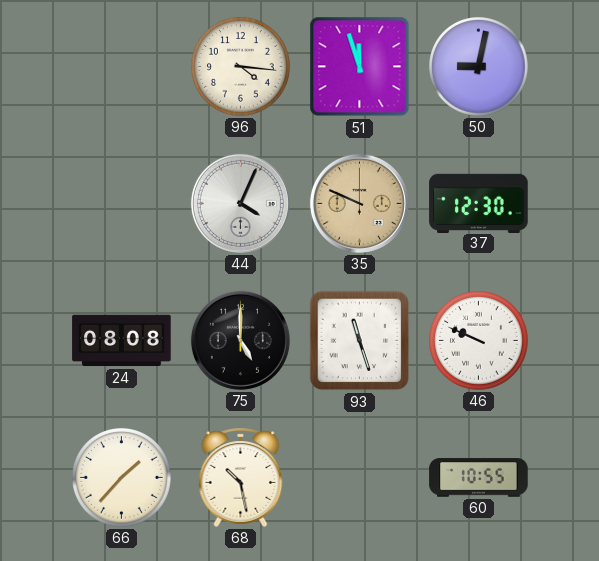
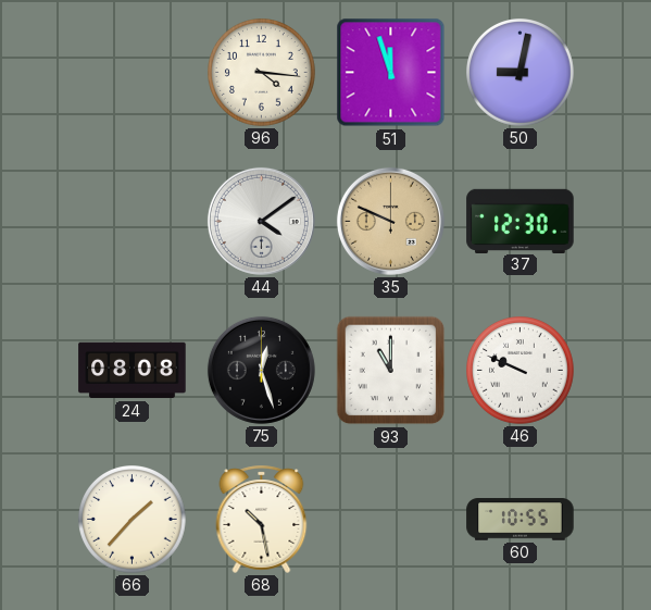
44: 4:04 -> 4:09 (261, 221)
75: 5:00 -> 12:27 (261, 370)
93: 11:27 -> 11:00 (391, 371)
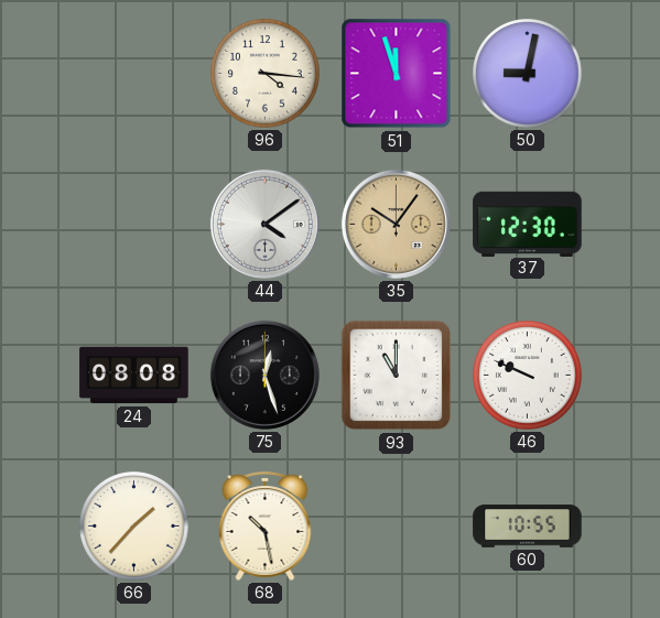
35: 9:49 -> 10:06 (396, 224)
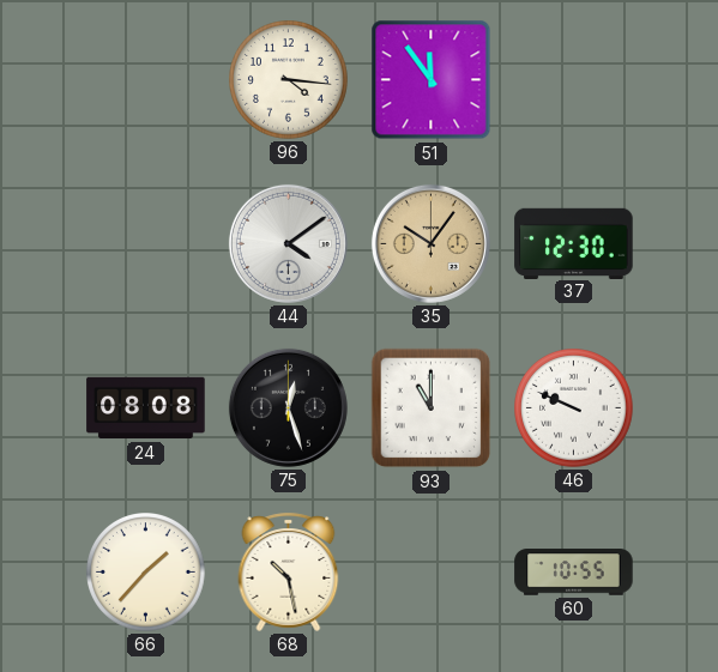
51: 11:57 -> 11:54 (432, 80)
50: 9:02 -> none (528, 74)
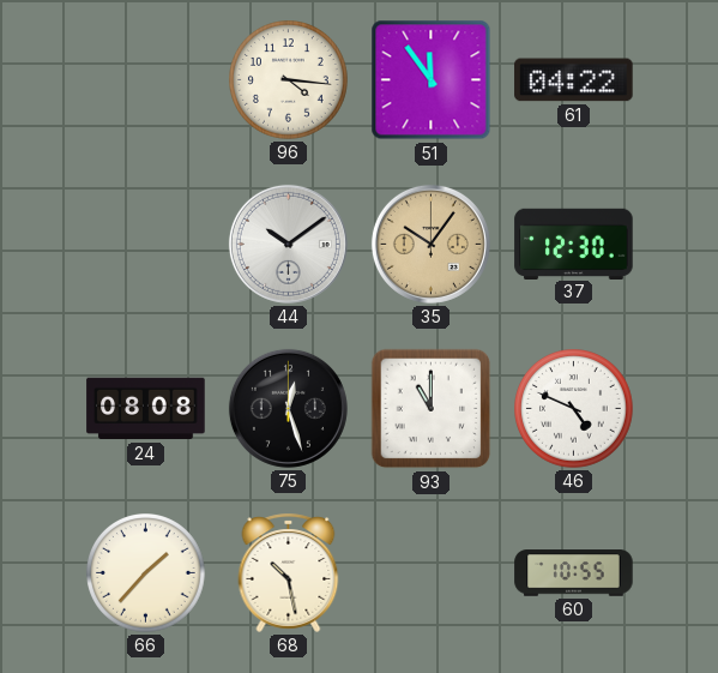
61: none -> 04:22 (574, 80)
44: 4:09 -> 10:09 (288, 244)
46: 9:49 -> 4:49 (574, 409)
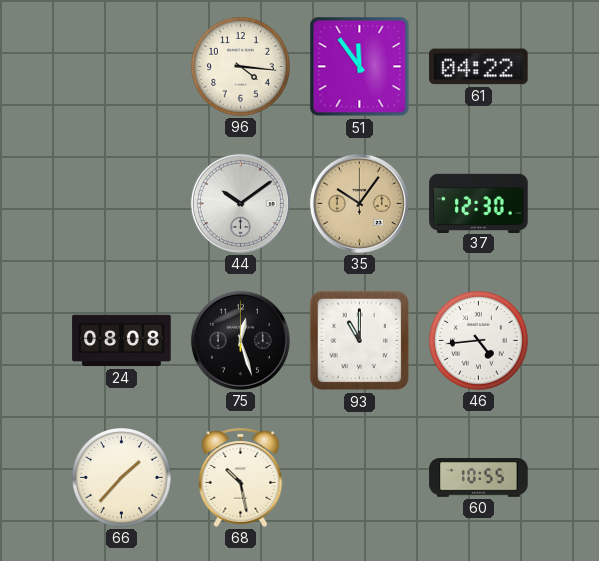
46: 4:49 -> 4:44 (479, 341)
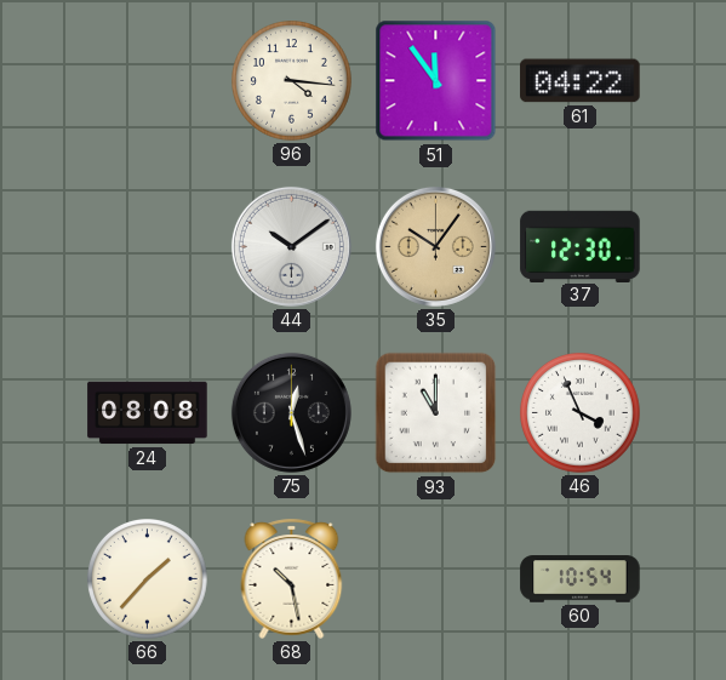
46: 4:44 -> 3:56 (581, 413)
60: 10:55 -> 10:54 (581, 579)
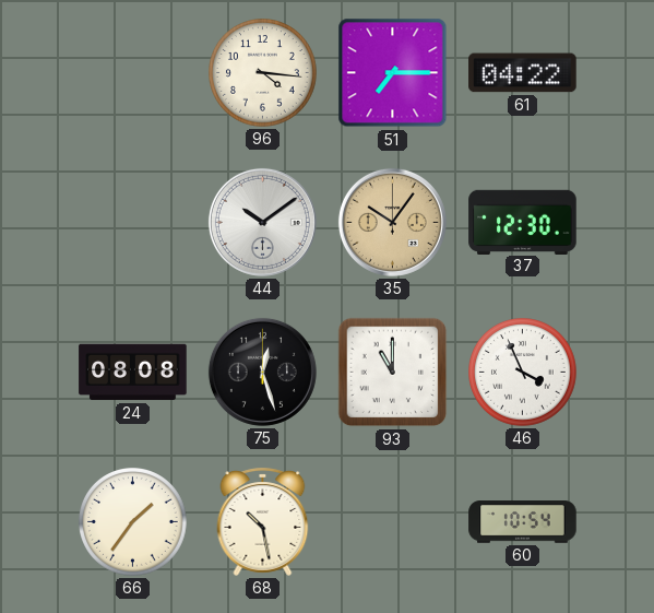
51: 11:54 -> 7:15 (393, 73)
66: 1:37 -> 1:36 (133, 522)
